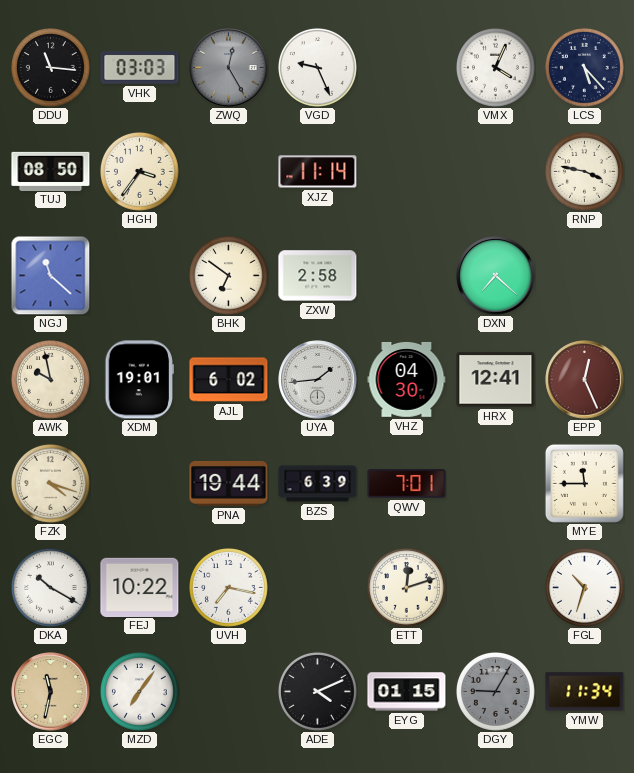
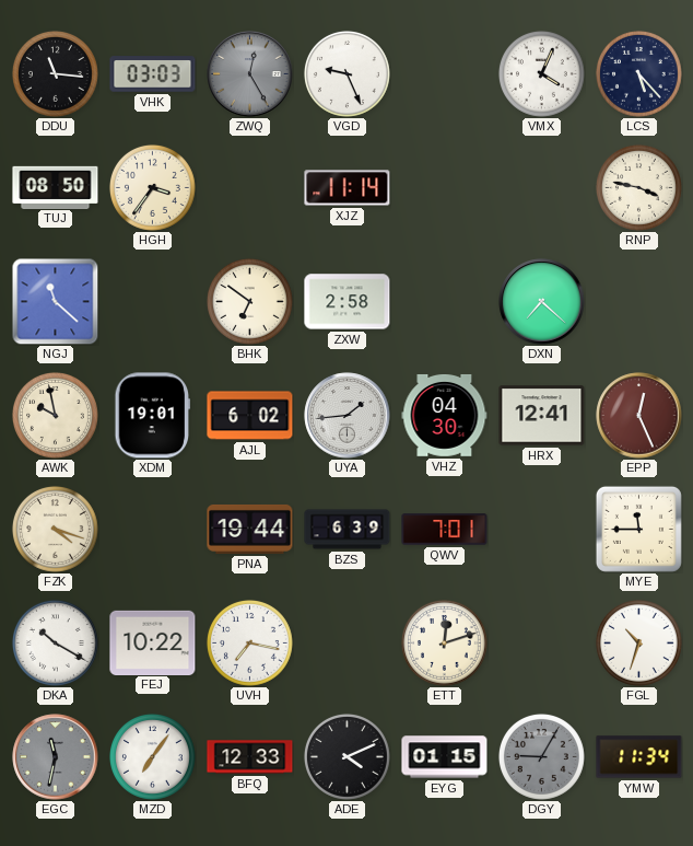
EGC dial: champagne -> grey (56, 757)
BFQ: none -> 12:33 (250, 757)
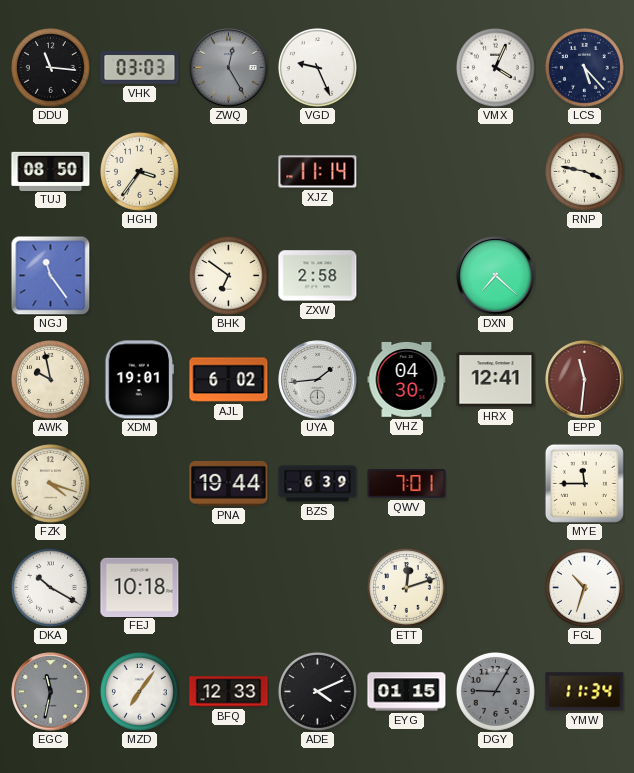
NGJ: 11:22 -> 11:24 (50, 275)
EPP: 12:26 -> 11:31 (585, 380)
FEJ: 10:22 -> 10:18 (140, 587)
UVH: 7:17 -> none (249, 642)
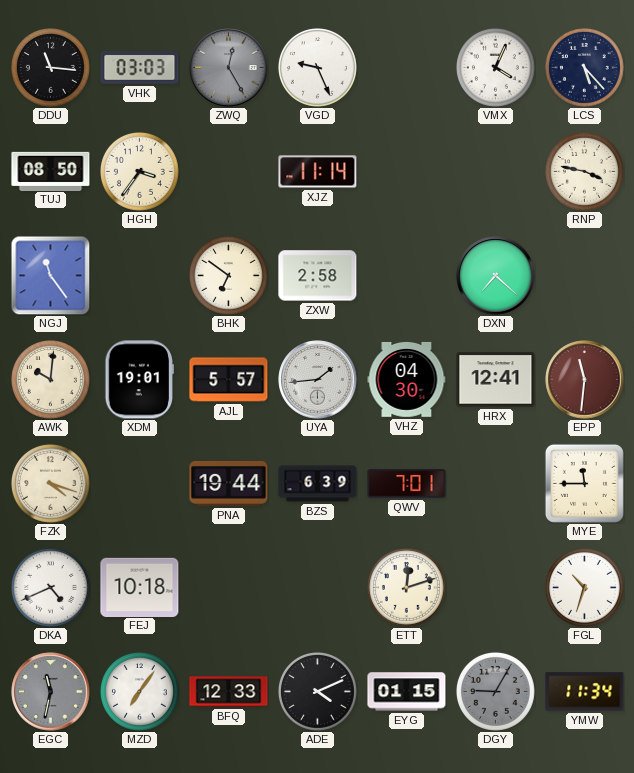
AWK: 9:58 -> 10:01 (50, 379)
AJL: 6:02 -> 5:57 (229, 380)
DKA: 10:20 -> 4:41 (50, 587)
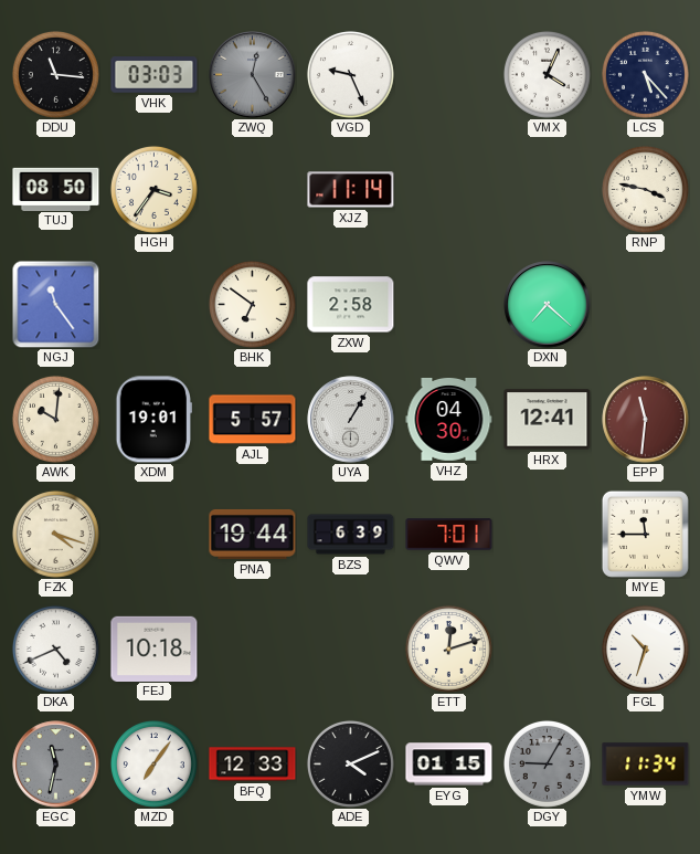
UYA: 1:44 -> 1:05 (351, 420)
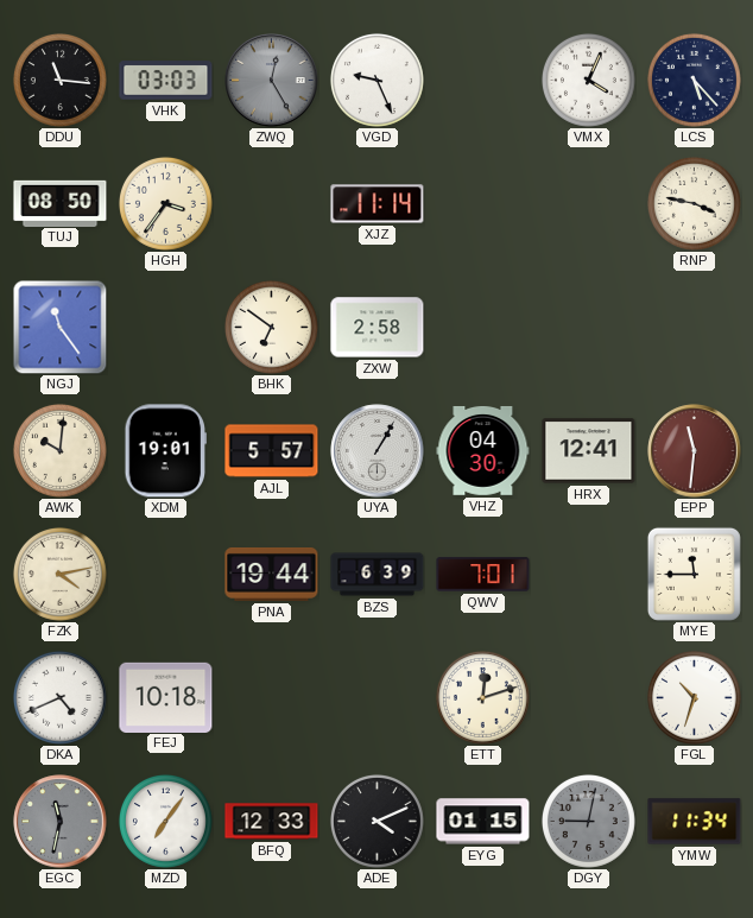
DXN: 7:22 -> none (548, 305)
FZK: 4:18 -> 4:13 (59, 574)
DGY: 9:05 -> 9:02 (588, 821)
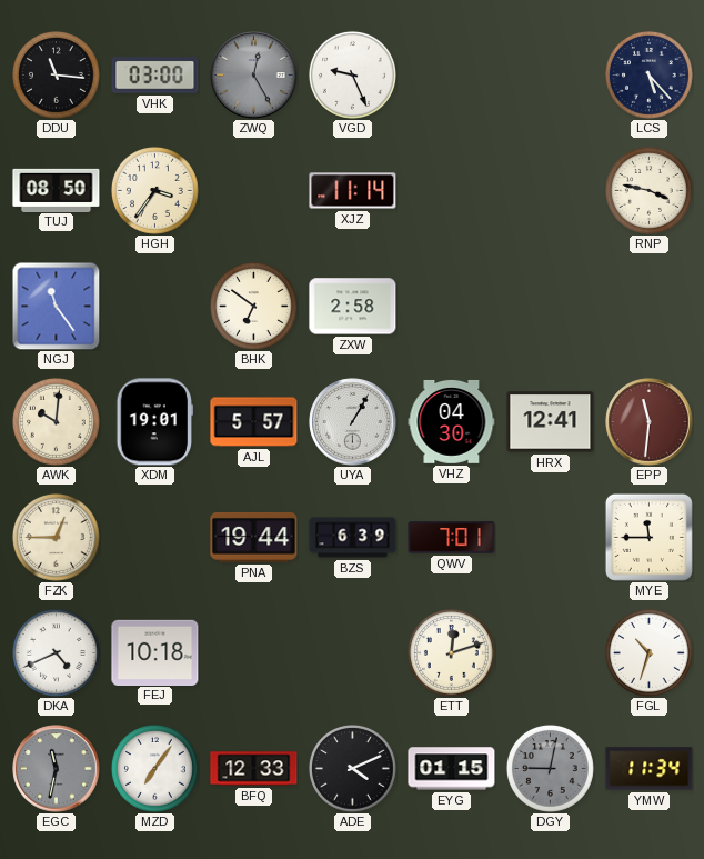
VHK: 03:03 -> 03:00 (155, 76)
VMX: 4:04 -> none (588, 80)
FZK: 4:13 -> 12:45 (56, 537)
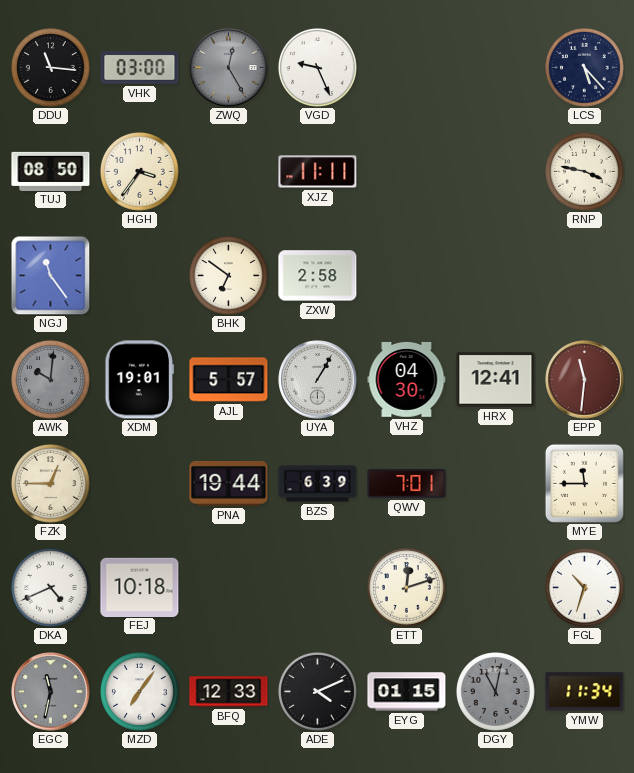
XJZ: 11:14 -> 11:11 (318, 172)
AWK dial: cream -> grey (50, 379)
DGY: 9:02 -> 11:02 (495, 691)
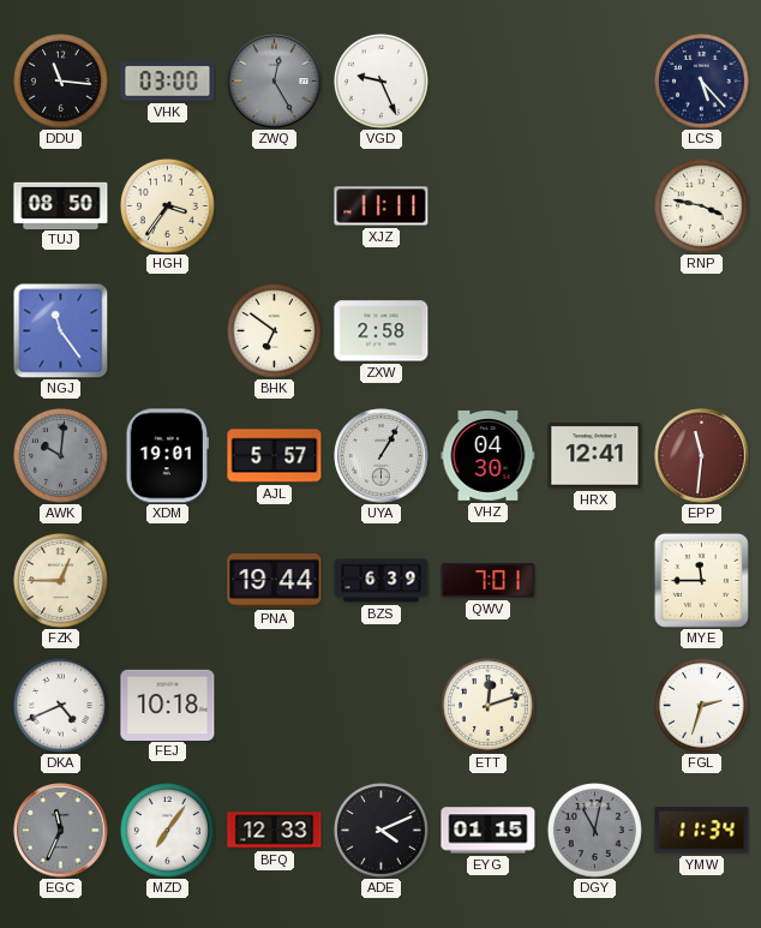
FGL: 10:33 -> 2:33 (701, 705)
EGC: 11:32 -> 11:34 (61, 831)
